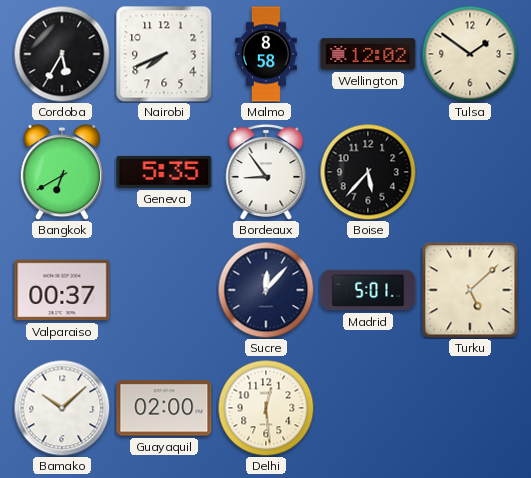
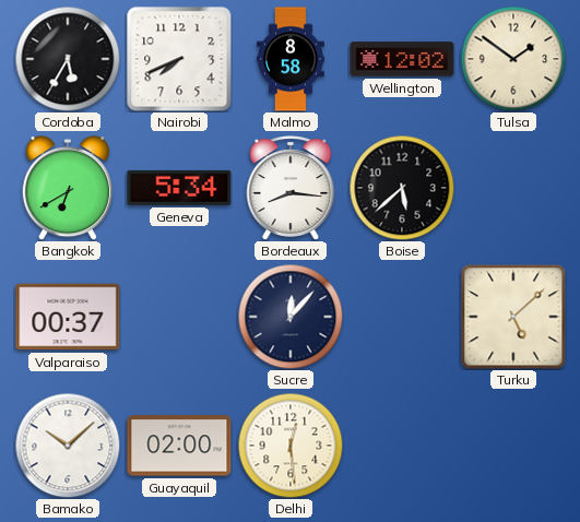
Geneva: 5:35 -> 5:34 (179, 188)
Bordeaux: 8:54 -> 8:16 (291, 188)
Boise: 5:37 -> 5:38 (402, 188)
Madrid: 5:01 -> none (368, 290)
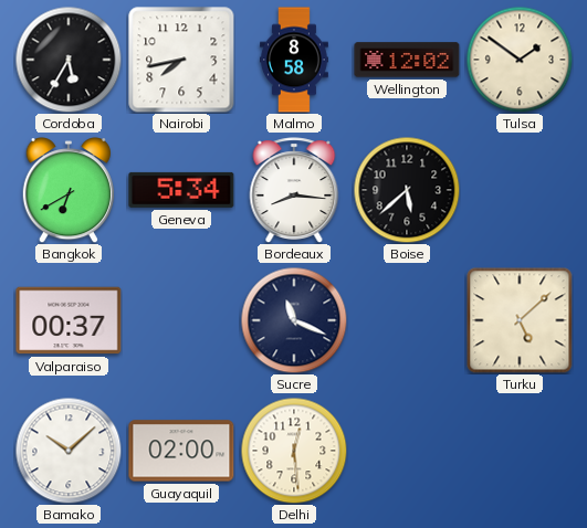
Nairobi: 7:41 -> 7:43 (181, 60)
Sucre: 12:07 -> 11:19 (294, 320)
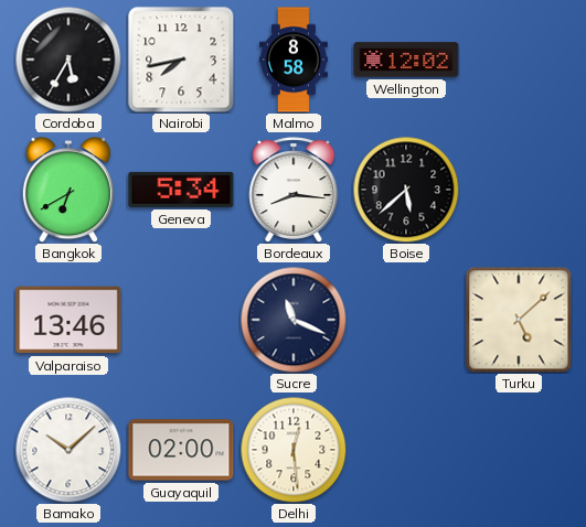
Tulsa: 1:51 -> none (520, 60)
Valparaiso: 00:37 -> 13:46 (68, 320)
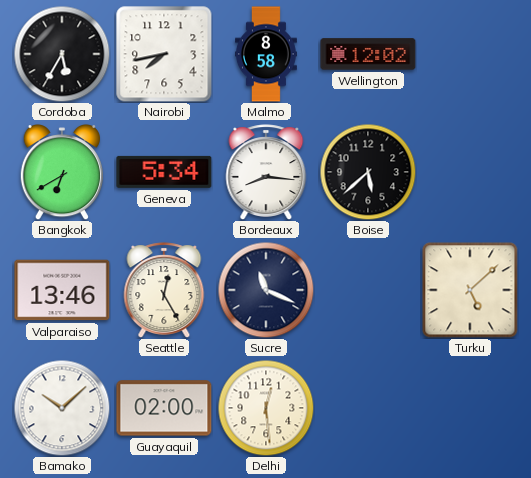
Seattle: none -> 12:25 (164, 290)
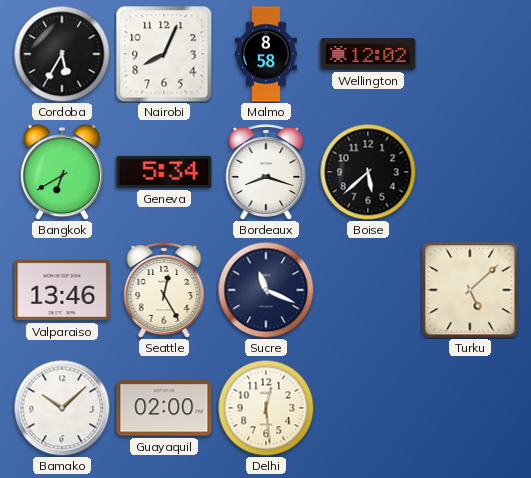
Nairobi: 7:43 -> 8:04 (164, 54)
Bordeaux: 8:16 -> 8:18 (266, 172)
